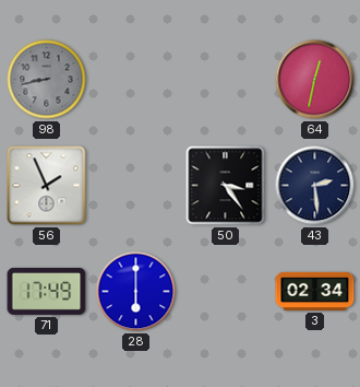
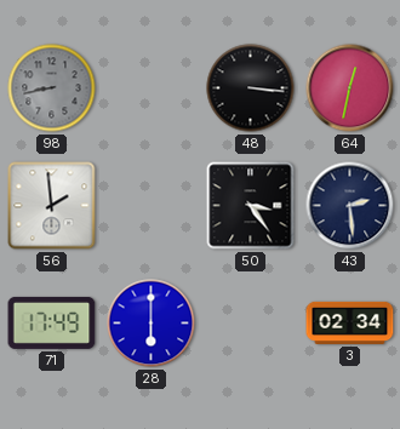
48: none -> 3:16 (251, 88)
56: 1:56 -> 1:59 (52, 206)
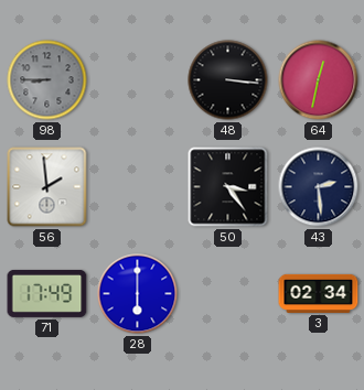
98: 8:43 -> 8:45 (47, 80)
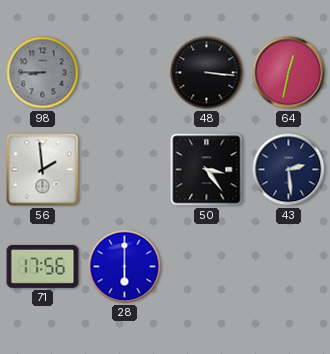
71: 17:49 -> 17:56 (43, 266)
3: 02:34 -> none (319, 293)
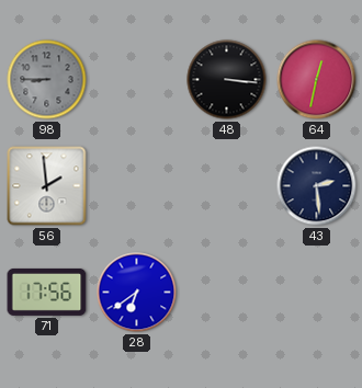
50: 3:24 -> none (207, 170)
28: 6:00 -> 6:39 (137, 293)
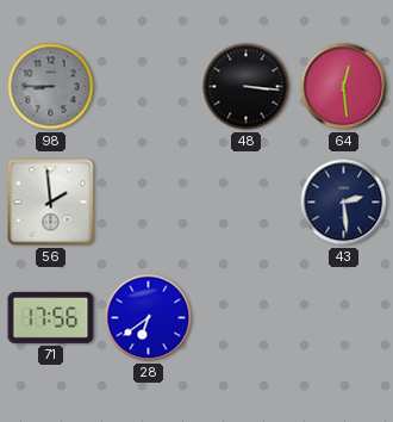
64: 12:32 -> 12:29 (344, 87)
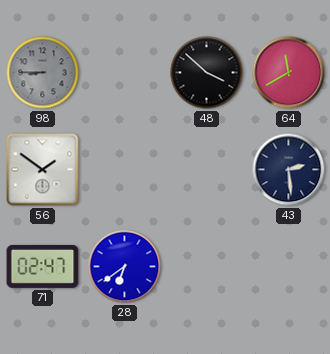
48: 3:16 -> 3:52 (207, 73)
64: 12:29 -> 11:40 (289, 73)
56: 1:59 -> 1:51 (43, 170)
71: 17:56 -> 02:47 (43, 266)
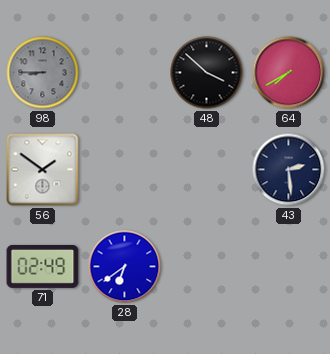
64: 11:40 -> 7:40 (289, 73)
71: 02:47 -> 02:49 (43, 266)
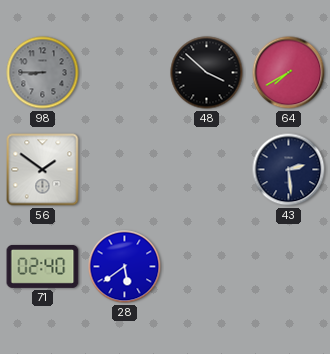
71: 02:49 -> 02:40 (43, 266)
28: 6:39 -> 5:39 (125, 267)
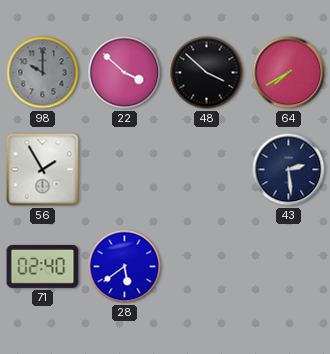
98: 8:45 -> 10:00 (43, 73)
22: none -> 3:52 (125, 73)
56: 1:51 -> 1:55 (43, 170)
